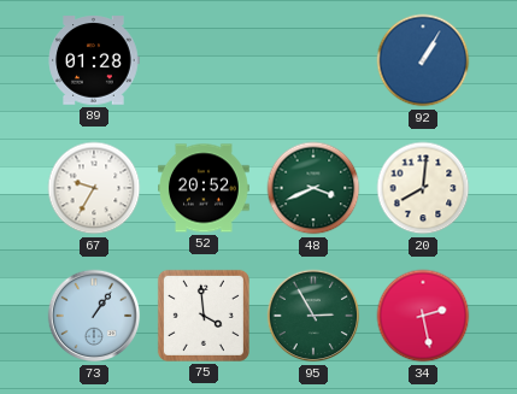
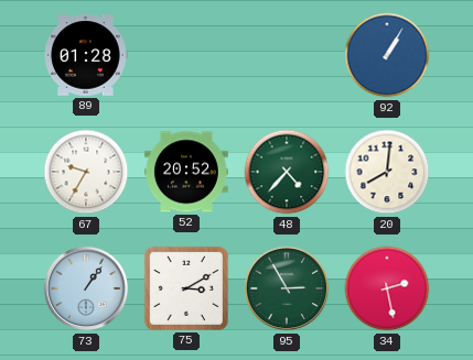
48: 3:41 -> 4:37 (287, 172)
75: 3:59 -> 3:10 (186, 288)
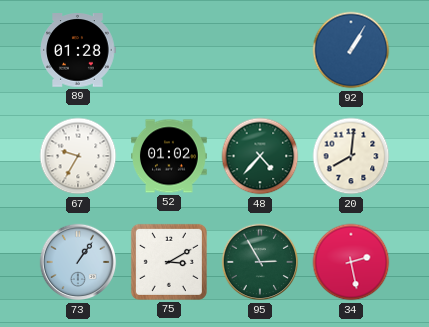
52: 20:52 -> 01:02 (170, 156)
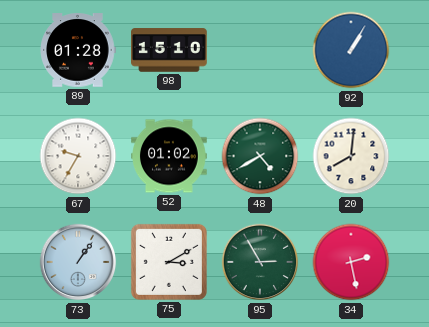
98: none -> 15:10 (170, 50)
48: 4:37 -> 4:40 (260, 156)
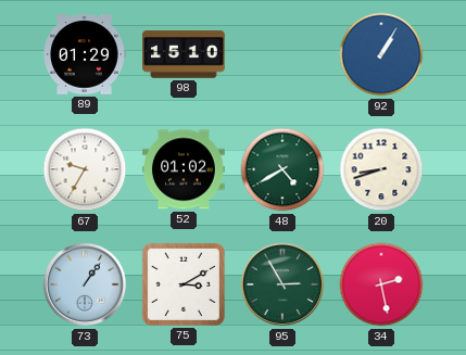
89: 01:28 -> 01:29 (85, 54)
20: 8:01 -> 8:42 (381, 169)
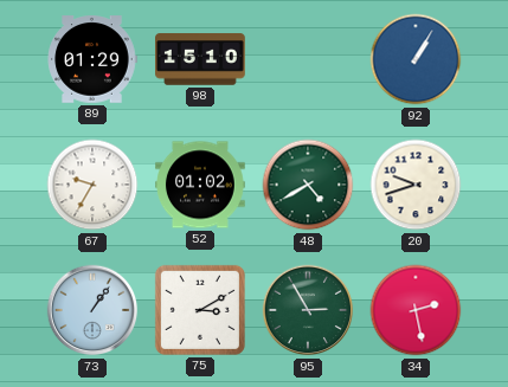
20: 8:42 -> 9:42 (416, 185)
